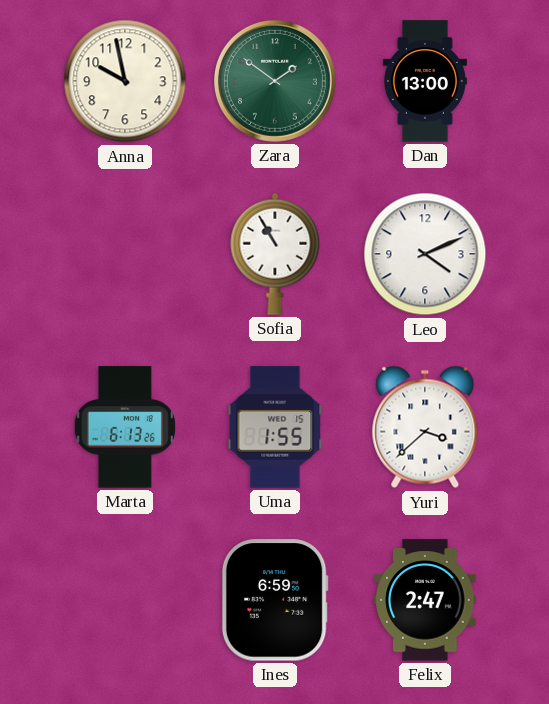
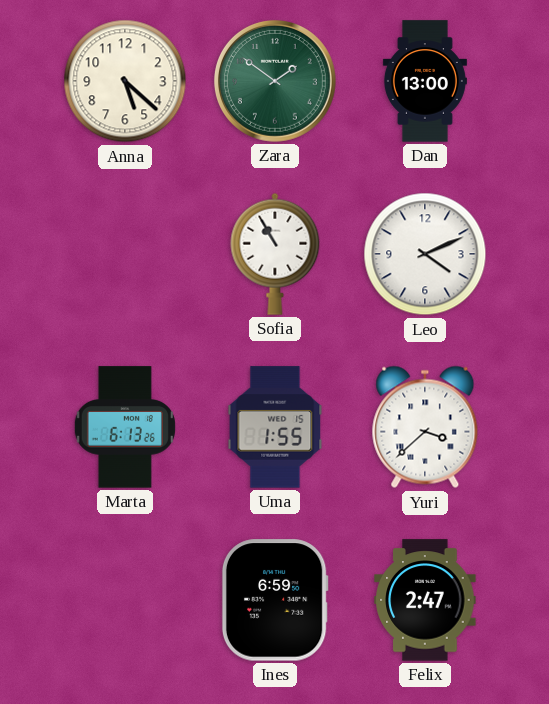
Anna: 9:58 -> 5:22 (125, 81)
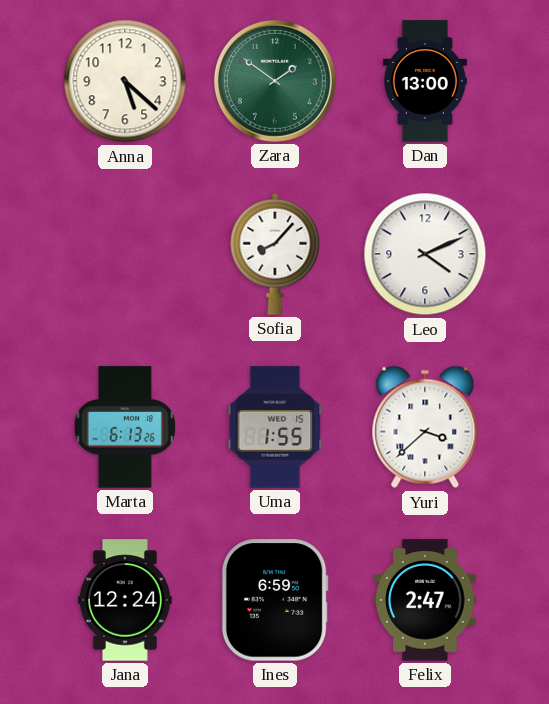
Sofia: 10:55 -> 8:07 (275, 254)
Jana: none -> 12:24 (125, 600)
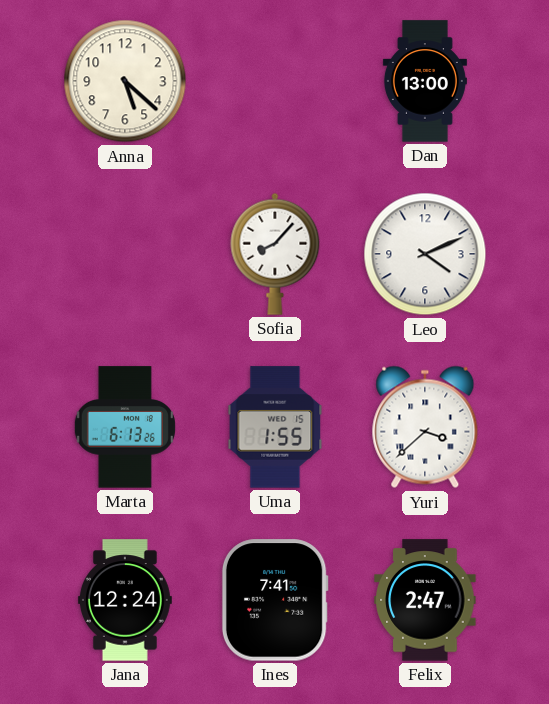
Zara: 1:51 -> none (275, 81)
Ines: 6:59 -> 7:41 (275, 600)
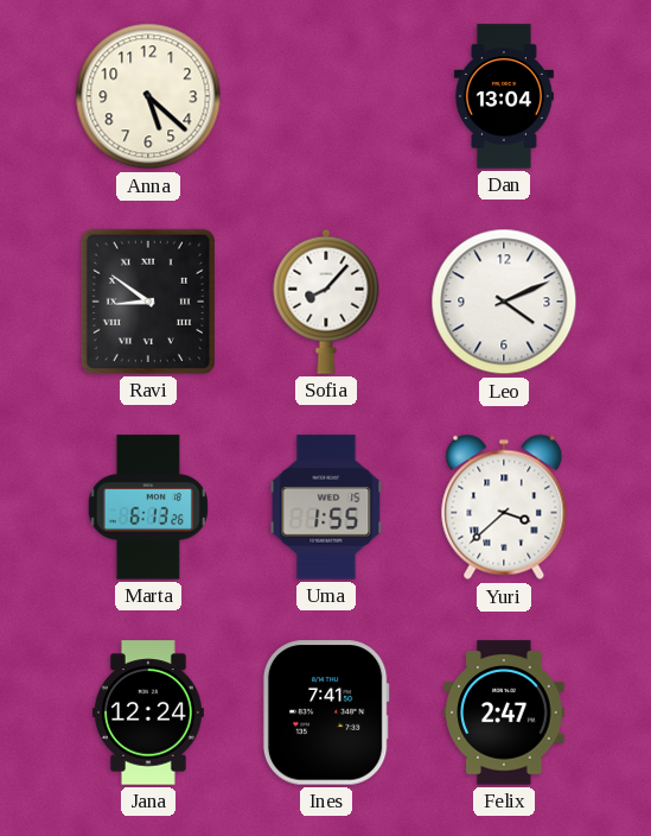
Dan: 13:00 -> 13:04 (504, 96)
Ravi: none -> 8:51 (148, 302)
